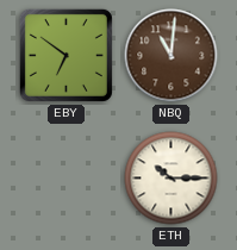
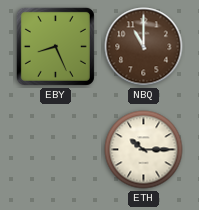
EBY: 6:51 -> 8:26 (55, 46)
NBQ: 11:01 -> 11:00 (144, 47)
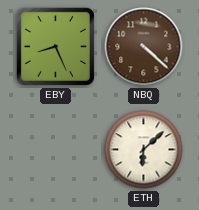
NBQ: 11:00 -> 4:22 (144, 47)
ETH: 10:15 -> 6:08 (144, 150)
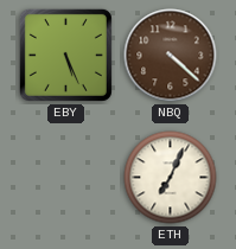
EBY: 8:26 -> 5:26 (65, 55)
ETH: 6:08 -> 7:04 (171, 178)
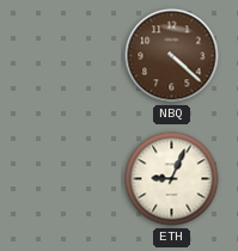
EBY: 5:26 -> none (65, 55)
ETH: 7:04 -> 9:04 (172, 179)
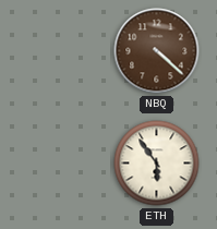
ETH: 9:04 -> 5:54 (157, 164)
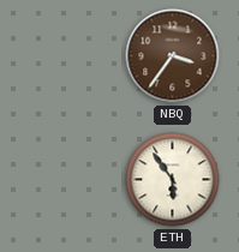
NBQ: 4:22 -> 3:36 (173, 56)
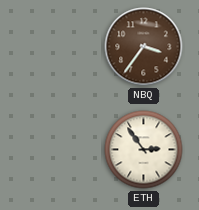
ETH: 5:54 -> 2:54 (144, 150)
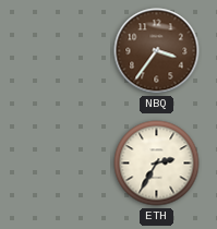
ETH: 2:54 -> 2:35 (157, 164)
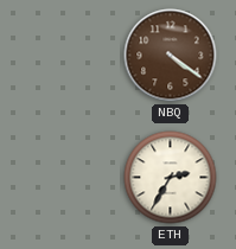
NBQ: 3:36 -> 4:21 (171, 56)
